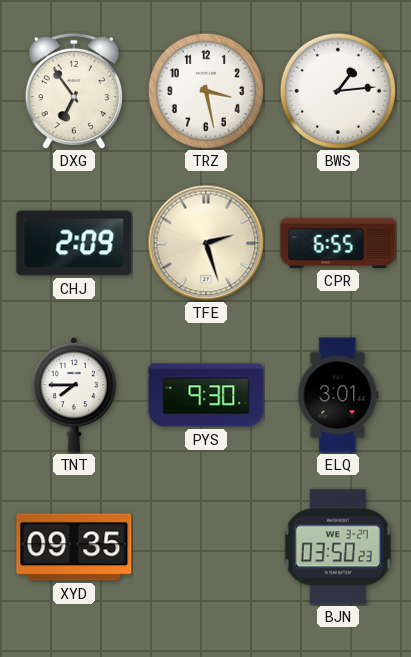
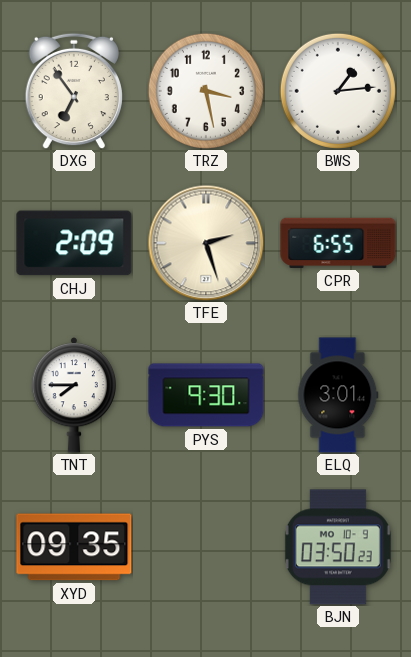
BJN date: WE 3-27 -> MO 10-9 (338, 547)
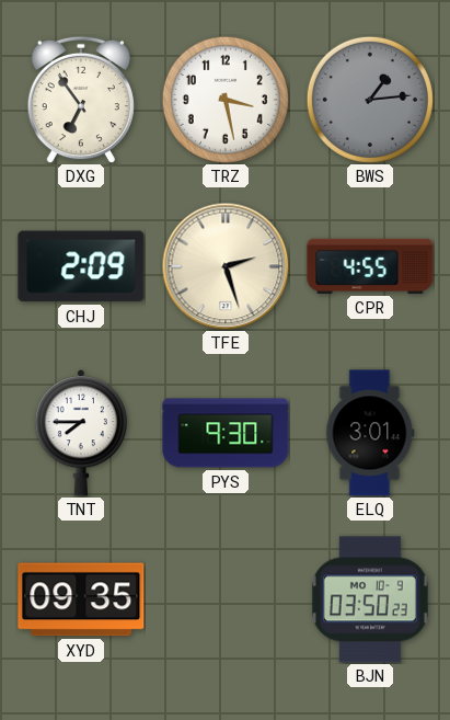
BWS dial: white -> grey (370, 100)
CPR: 6:55 -> 4:55 (370, 266)
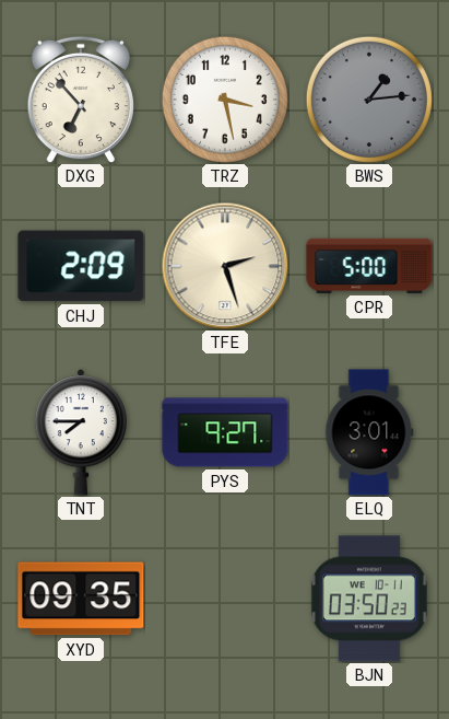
DXG: 6:54 -> 6:53 (81, 100)
CPR: 4:55 -> 5:00 (369, 266)
PYS: 9:30 -> 9:27 (225, 432)
BJN date: MO 10-9 -> WE 10-11 (369, 599)
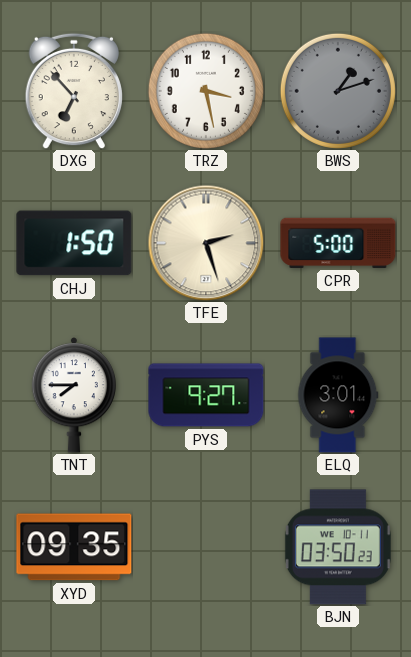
BWS: 1:14 -> 1:12 (338, 91)
CHJ: 2:09 -> 1:50 (74, 243)
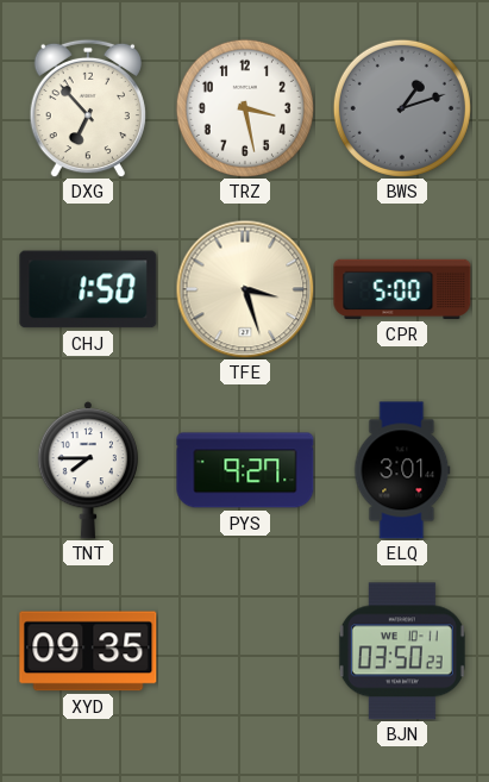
TFE: 2:27 -> 3:27 (245, 289)
